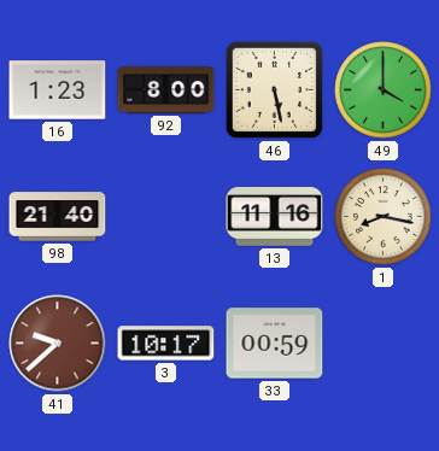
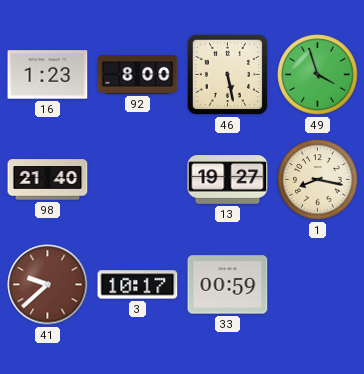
49: 4:00 -> 3:57 (318, 75)
13: 11:16 -> 19:27 (228, 180)
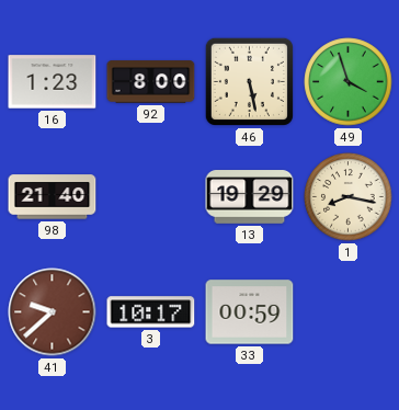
13: 19:27 -> 19:29 (250, 197)
